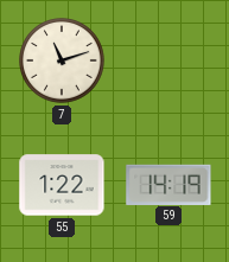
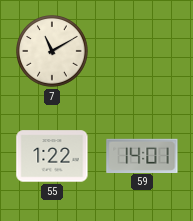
7: 11:12 -> 11:10 (52, 51)
59: 14:19 -> 14:01 (142, 155)
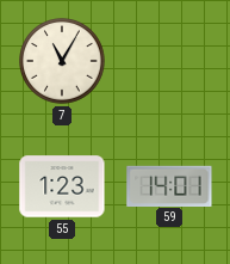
7: 11:10 -> 11:05 (62, 61)
55: 1:22 -> 1:23 (62, 186)
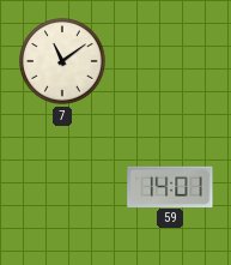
7: 11:05 -> 11:09 (62, 61)
55: 1:23 -> none (62, 186)
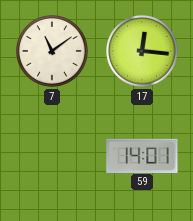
17: none -> 12:16 (142, 51)
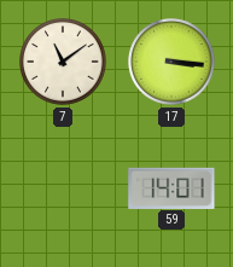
17: 12:16 -> 3:16 (171, 62)
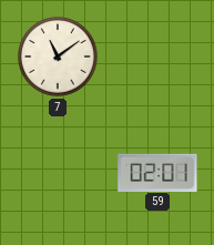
17: 3:16 -> none (171, 62)
59: 14:01 -> 02:01 (157, 172)
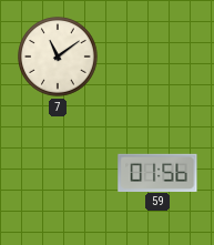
59: 02:01 -> 01:56 (157, 172)
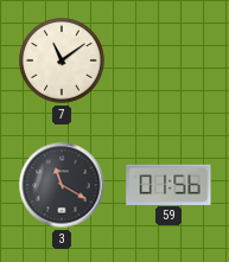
3: none -> 11:20 (62, 185)
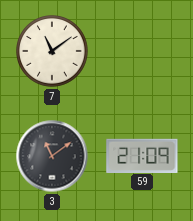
3: 11:20 -> 11:09 (52, 156)
59: 01:56 -> 21:09 (142, 155)
